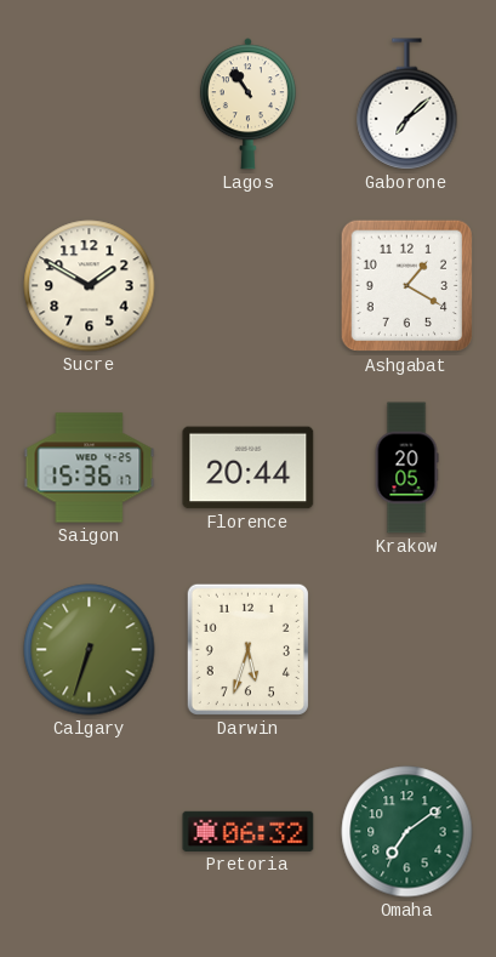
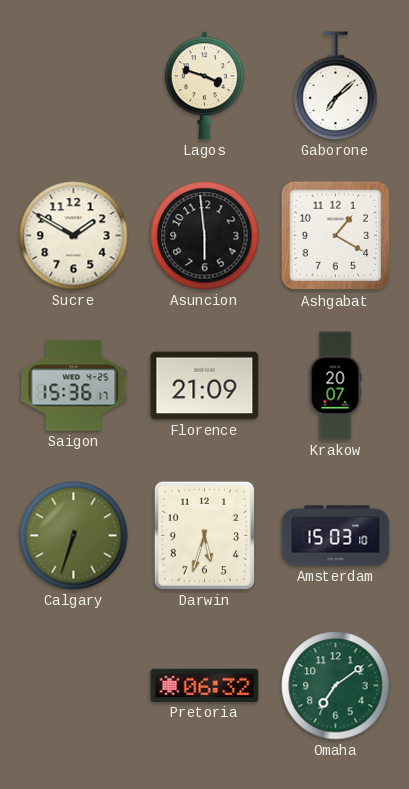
Lagos: 10:54 -> 3:48 (204, 86)
Asuncion: none -> 5:59 (205, 236)
Florence: 20:44 -> 21:09 (205, 386)
Krakow: 20:05 -> 20:07 (335, 386)
Amsterdam: none -> 15:03 (336, 536)
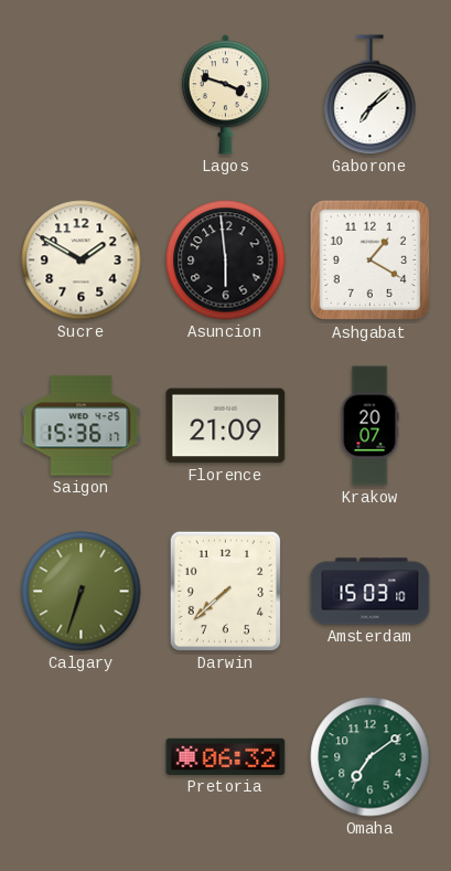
Darwin: 5:33 -> 7:38 (225, 591)
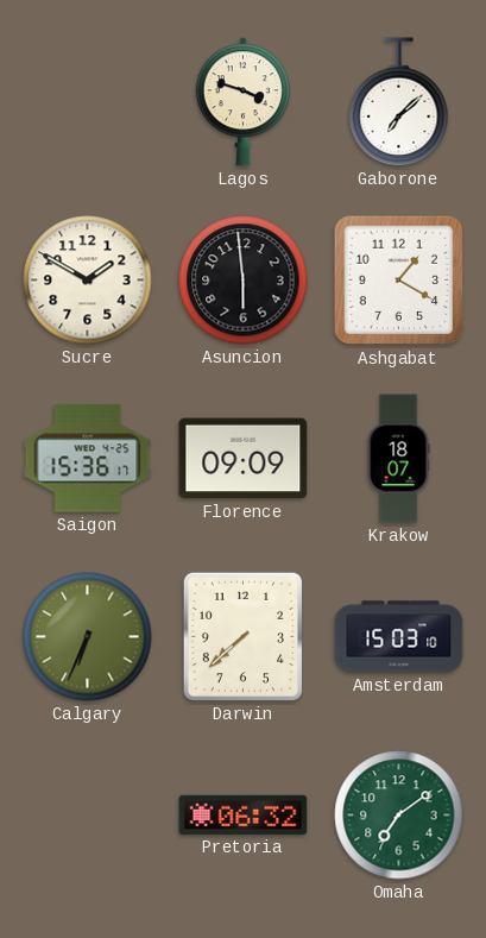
Florence: 21:09 -> 09:09 (244, 459)
Krakow: 20:07 -> 18:07 (398, 459)
Calgary: 6:33 -> 6:34 (88, 637)
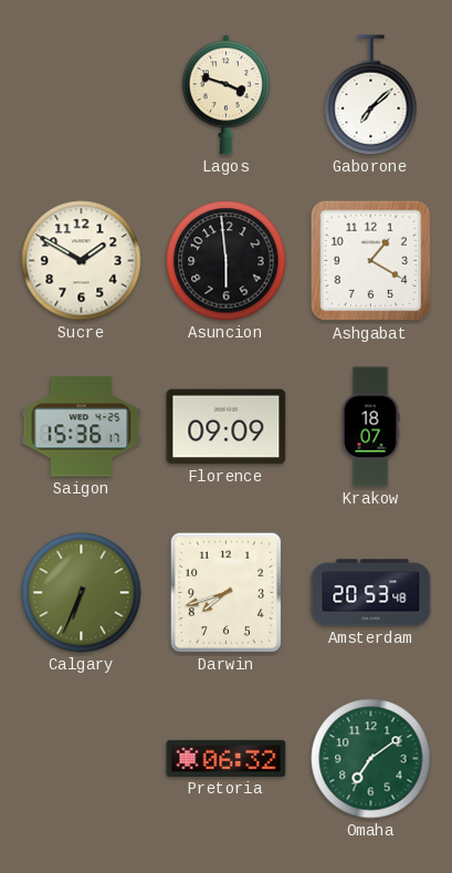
Darwin: 7:38 -> 7:42 (225, 592)
Amsterdam: 15:03 -> 20:53 (371, 593)
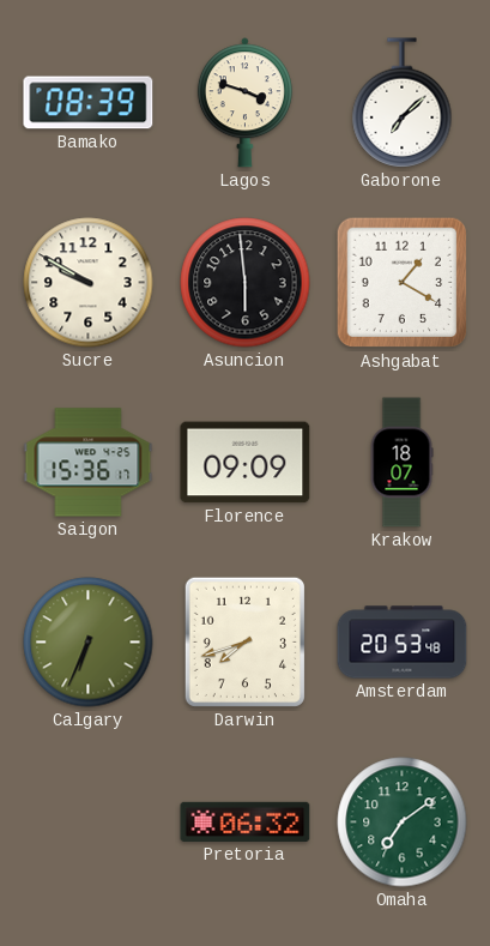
Bamako: none -> 08:39 (89, 103)
Sucre: 1:50 -> 9:50 (89, 283)
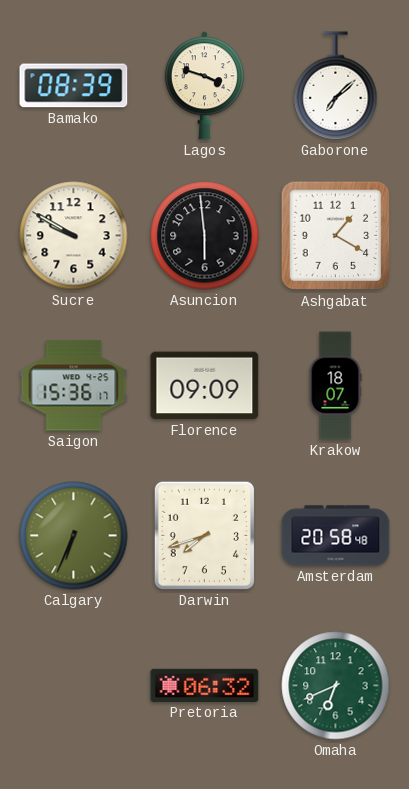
Amsterdam: 20:53 -> 20:58 (336, 536)
Omaha: 7:09 -> 6:41 (336, 686)
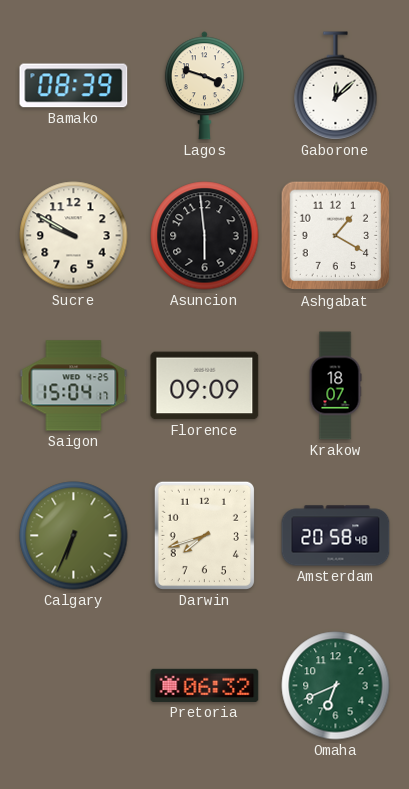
Gaborone: 7:08 -> 12:08 (336, 86)
Saigon: 15:36 -> 15:04 (74, 386)
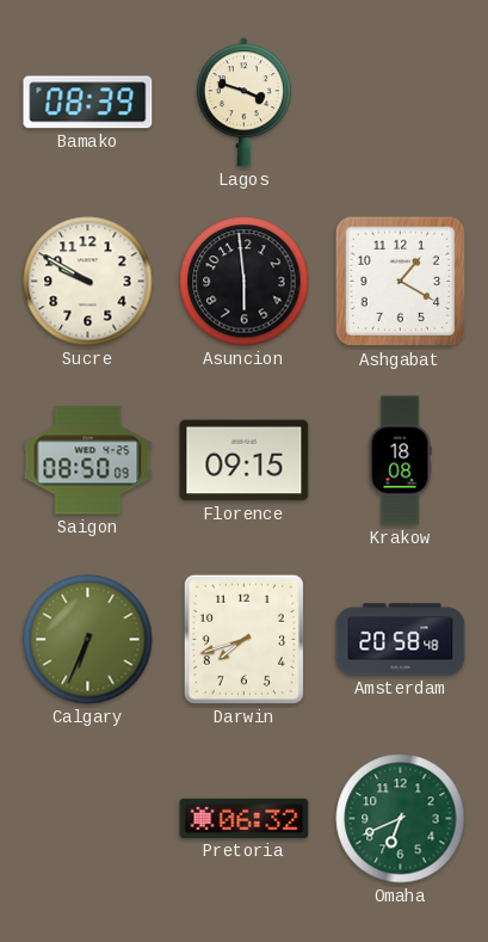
Gaborone: 12:08 -> none (336, 86)
Saigon: 15:04 -> 08:50 (88, 461)
Florence: 09:09 -> 09:15 (245, 461)
Krakow: 18:07 -> 18:08 (400, 461)
